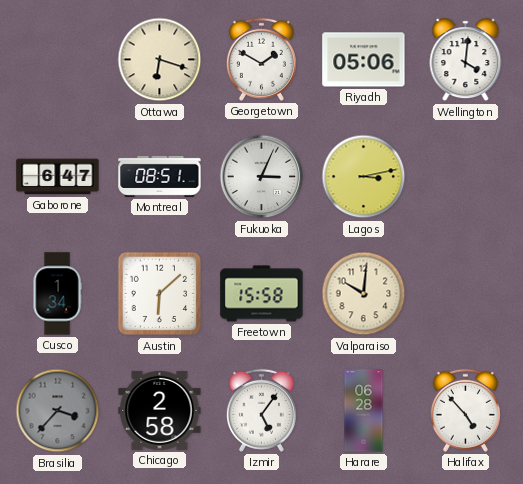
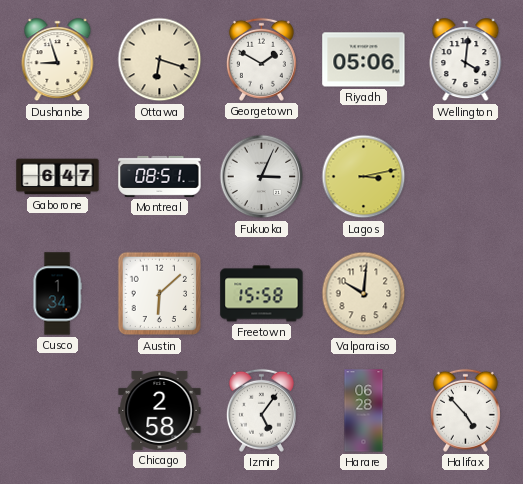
Dushanbe: none -> 8:57 (58, 60)
Brasilia: 3:37 -> none (58, 411)
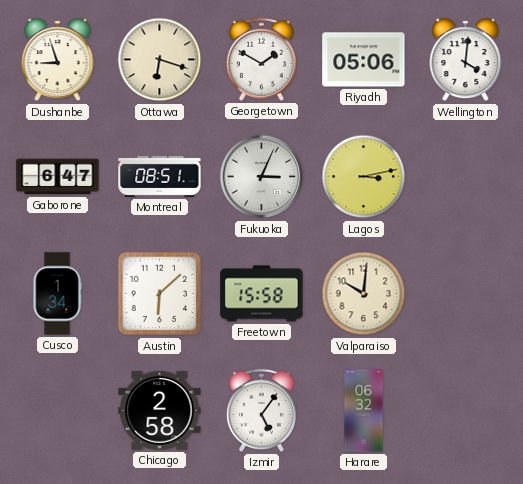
Harare: 06:28 -> 06:32 (364, 411)
Halifax: 4:53 -> none (465, 410)
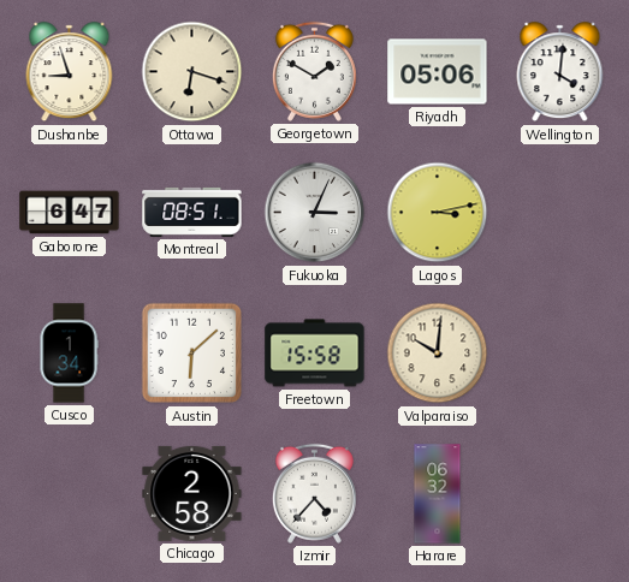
Izmir: 5:06 -> 4:37 (314, 493)
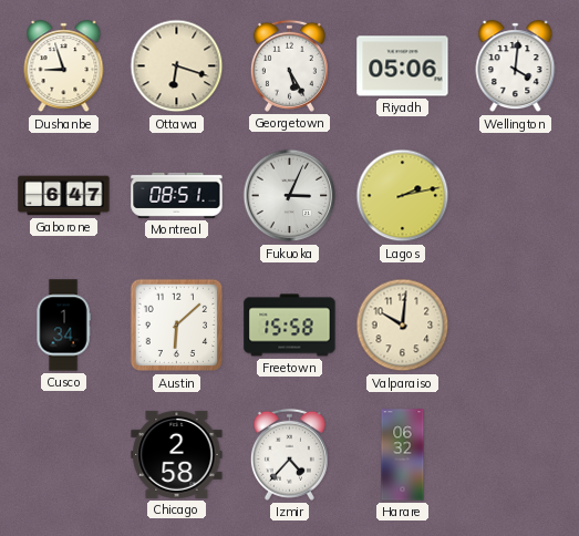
Georgetown: 1:50 -> 5:25 (289, 65)
Lagos: 3:13 -> 2:13 (403, 196)
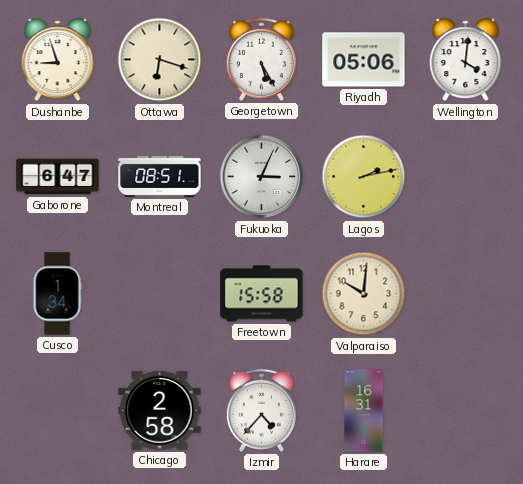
Austin: 6:08 -> none (177, 326)
Harare: 06:32 -> 16:31 (364, 411)
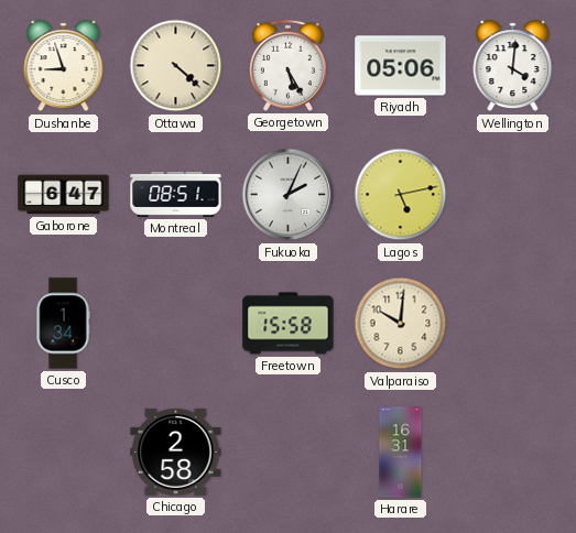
Ottawa: 6:18 -> 4:22 (176, 66)
Fukuoka: 3:04 -> 2:04 (289, 195)
Lagos: 2:13 -> 5:13 (401, 195)
Izmir: 4:37 -> none (261, 410)
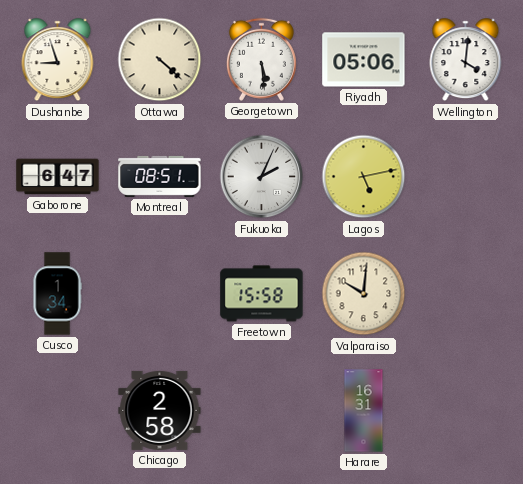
Georgetown: 5:25 -> 5:29 (261, 59)
